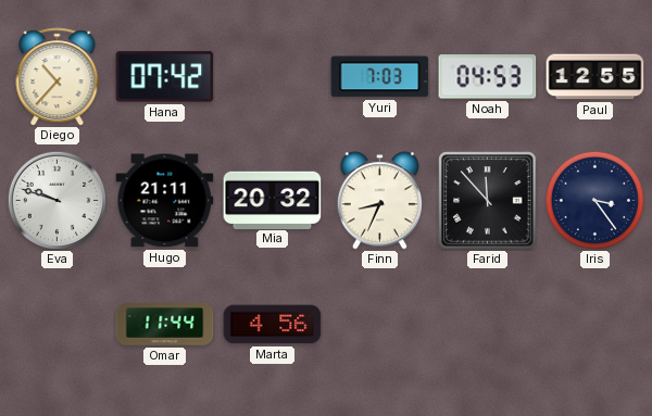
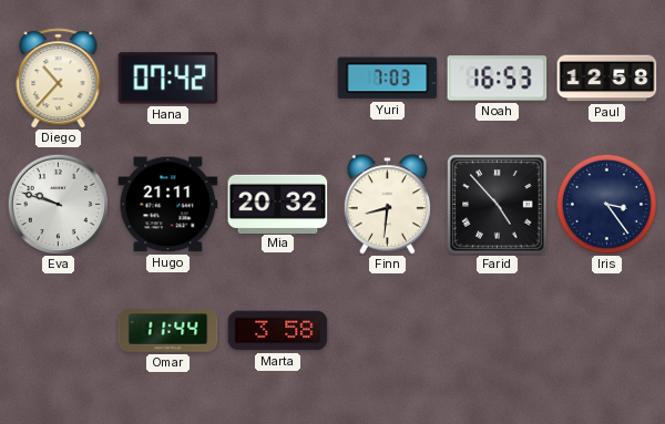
Noah: 04:53 -> 16:53 (498, 79)
Paul: 12:55 -> 12:58 (607, 79)
Finn: 8:34 -> 8:31 (387, 205)
Farid: 11:53 -> 4:53 (498, 205)
Marta: 4:56 -> 3:58 (278, 331)
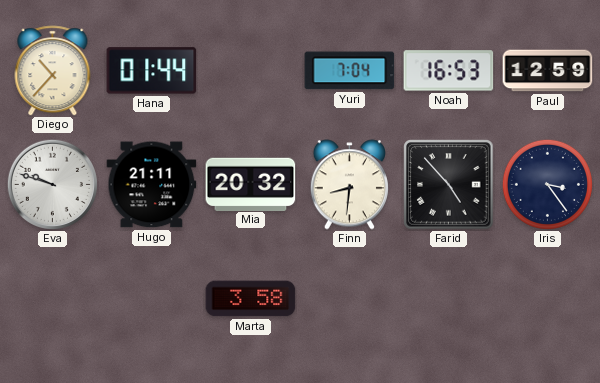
Hana: 07:42 -> 01:44 (152, 71)
Yuri: 7:03 -> 7:04 (350, 71)
Paul: 12:58 -> 12:59 (548, 71)
Omar: 11:44 -> none (168, 331)
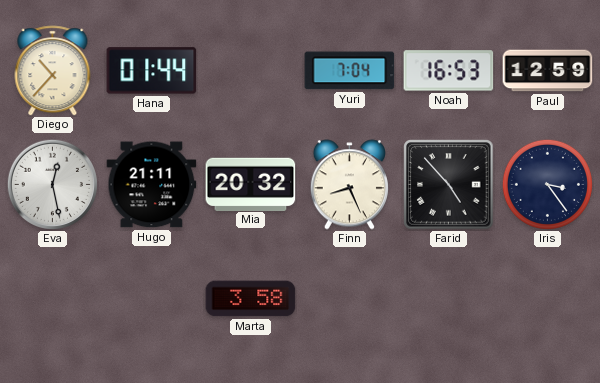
Eva: 9:48 -> 12:28 (52, 184)
Finn: 8:31 -> 8:26 (349, 185)
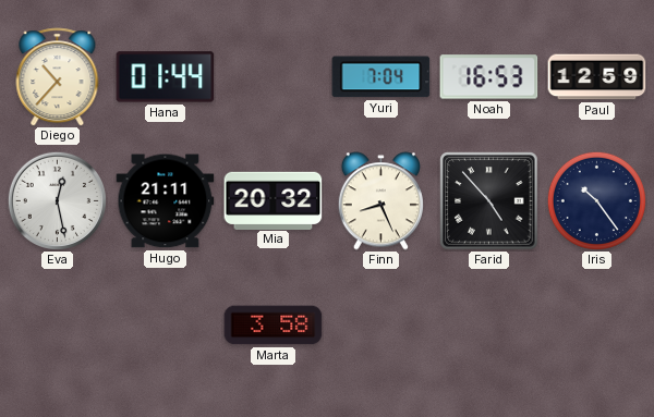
Iris: 3:24 -> 10:24 (596, 200)
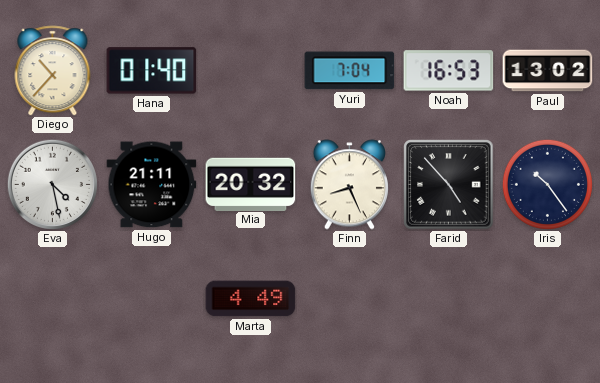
Hana: 01:44 -> 01:40 (152, 71)
Paul: 12:59 -> 13:02 (548, 71)
Eva: 12:28 -> 4:28 (52, 184)
Marta: 3:58 -> 4:49 (251, 299)
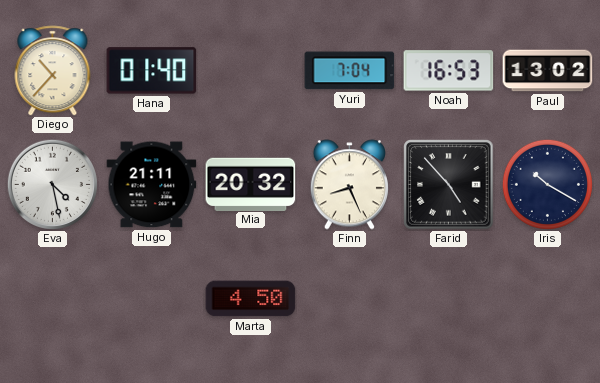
Iris: 10:24 -> 10:20 (547, 184)
Marta: 4:49 -> 4:50 (251, 299)
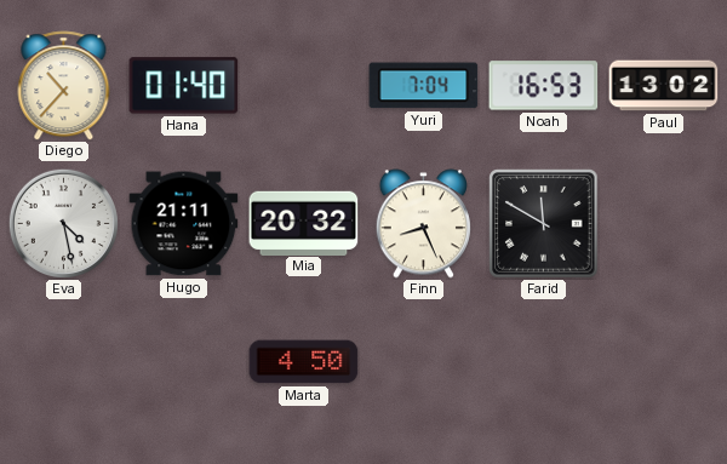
Farid: 4:53 -> 11:50 (544, 224)
Iris: 10:20 -> none (547, 184)
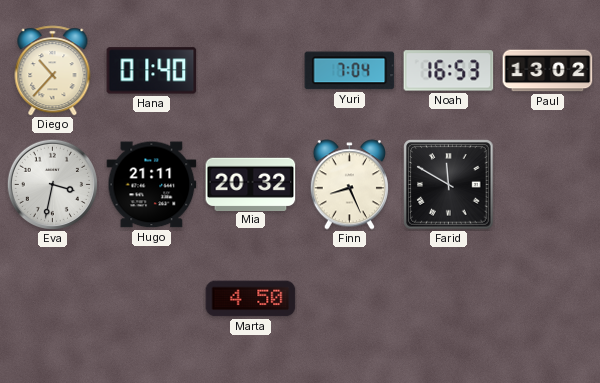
Eva: 4:28 -> 3:32 (52, 184)
